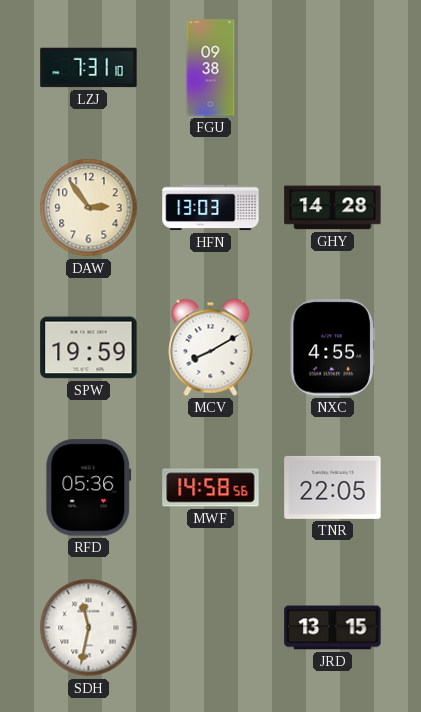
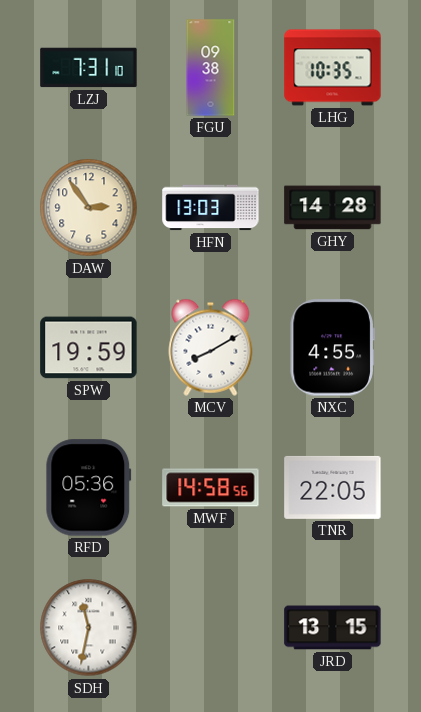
LHG: none -> 10:35 (333, 68)
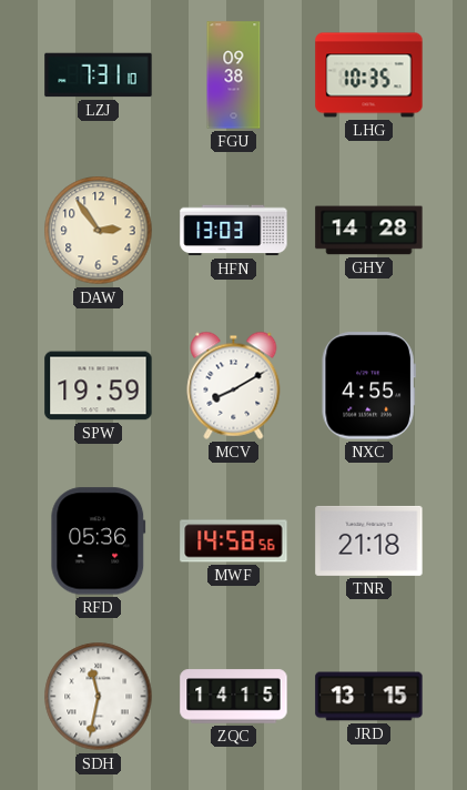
TNR: 22:05 -> 21:18 (369, 540)
ZQC: none -> 14:15 (234, 697)
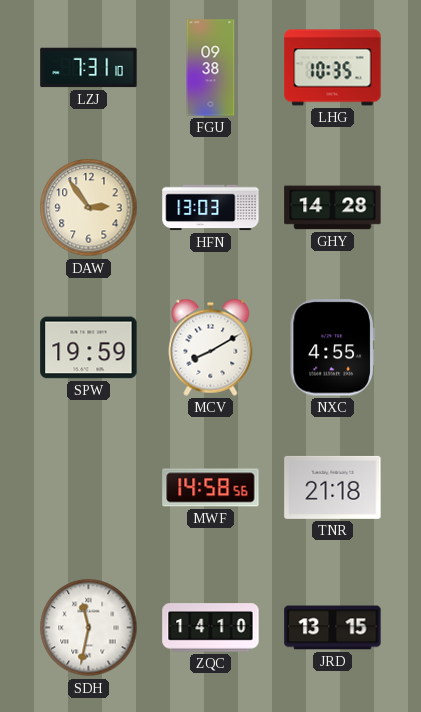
RFD: 05:36 -> none (99, 541)
ZQC: 14:15 -> 14:10 (211, 628)
